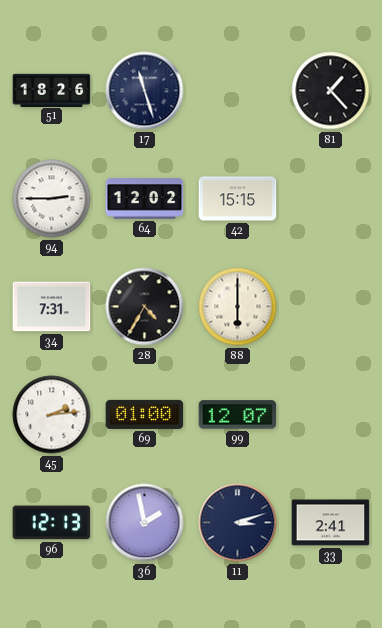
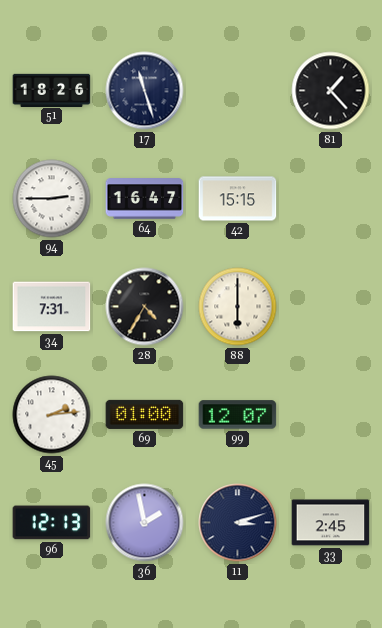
64: 12:02 -> 16:47 (145, 199)
33: 2:41 -> 2:45 (331, 523)
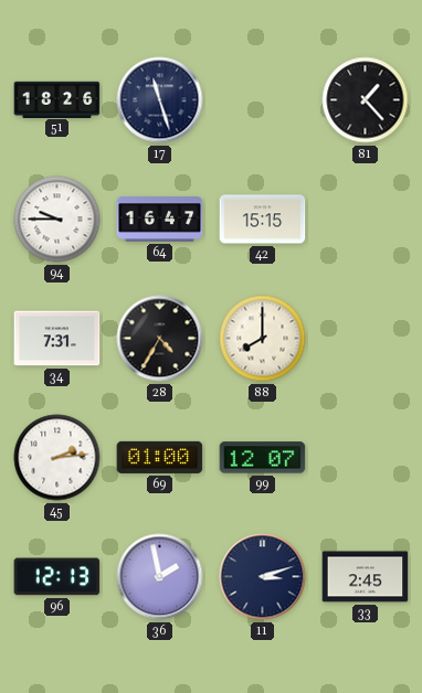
94: 2:45 -> 9:45 (57, 220)
88: 6:00 -> 8:00 (263, 339)
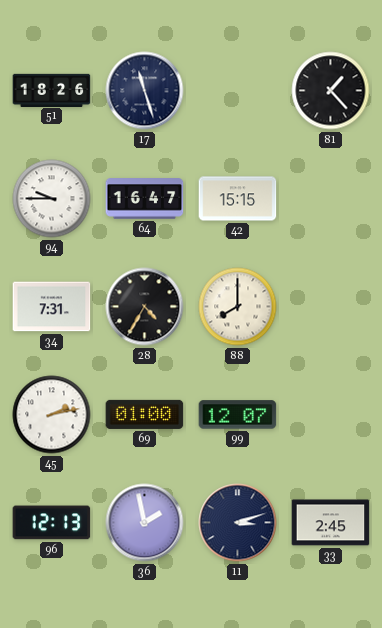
45: 2:14 -> 2:13 (52, 415)
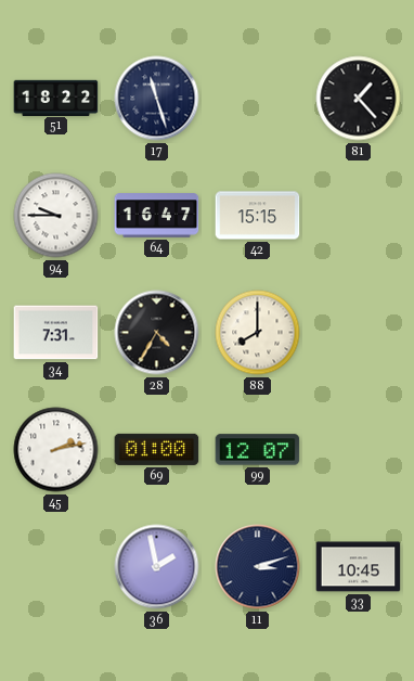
51: 18:26 -> 18:22 (56, 98)
96: 12:13 -> none (52, 523)
33: 2:45 -> 10:45 (359, 567)
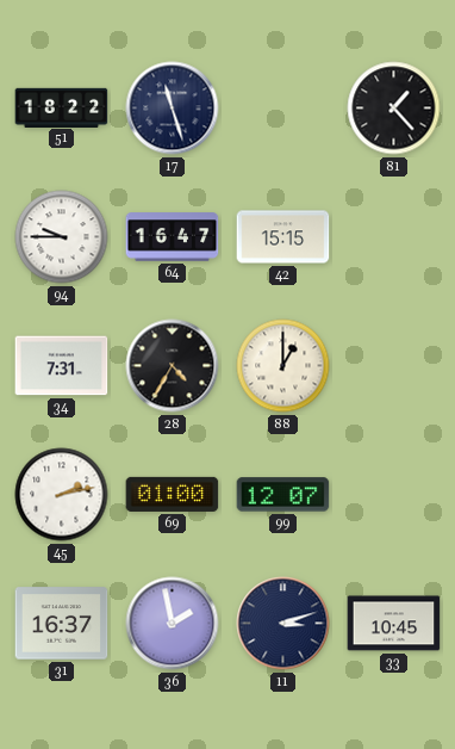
88: 8:00 -> 1:00 (283, 366)
31: none -> 16:37 (62, 624)
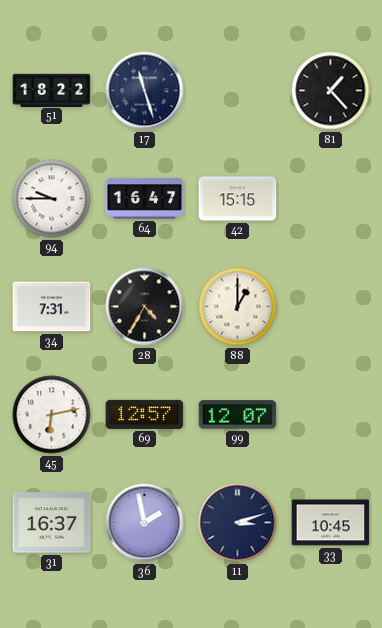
45: 2:13 -> 6:13 (52, 415)
69: 01:00 -> 12:57 (145, 414)
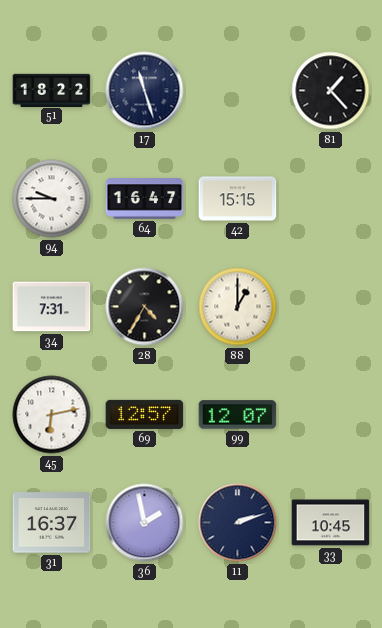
11: 3:12 -> 2:12 (238, 523)
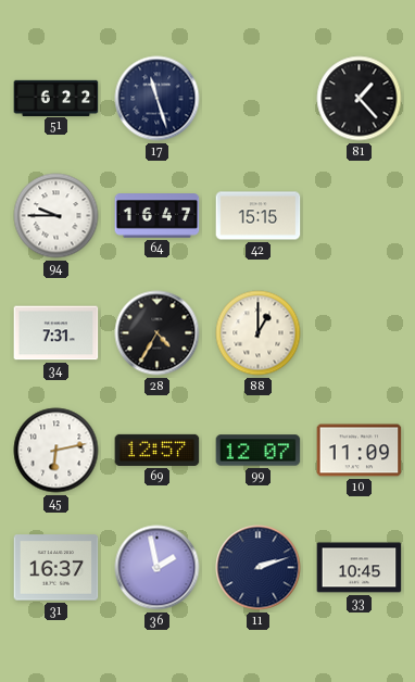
51: 18:22 -> 6:22 (56, 98)
10: none -> 11:09 (360, 451)
